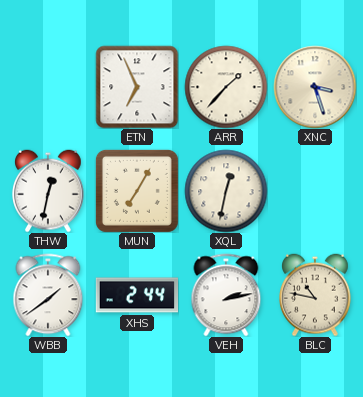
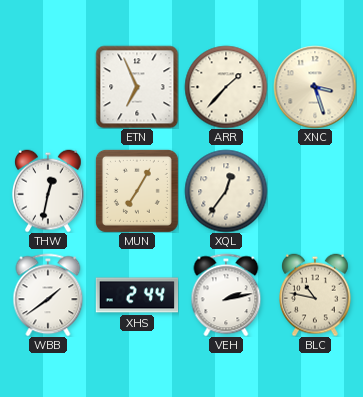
XQL: 12:32 -> 12:36 (226, 191)
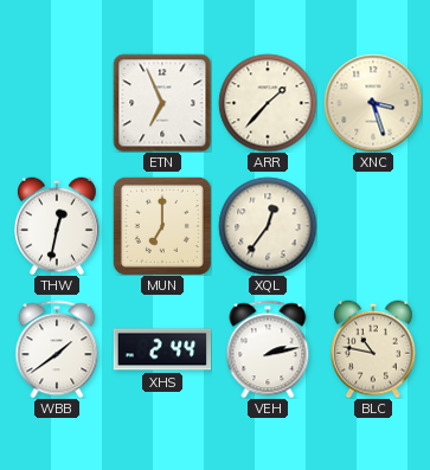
MUN: 7:05 -> 7:00 (162, 226)
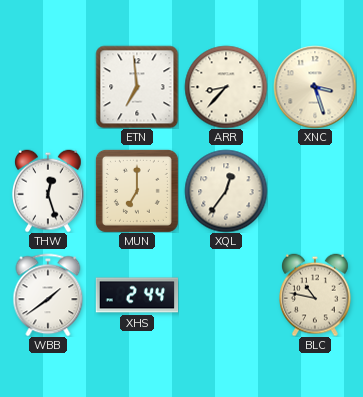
ETN: 6:56 -> 6:59 (137, 87)
ARR: 1:37 -> 8:37 (226, 87)
THW: 12:32 -> 12:27 (49, 191)
VEH: 2:13 -> none (268, 349)
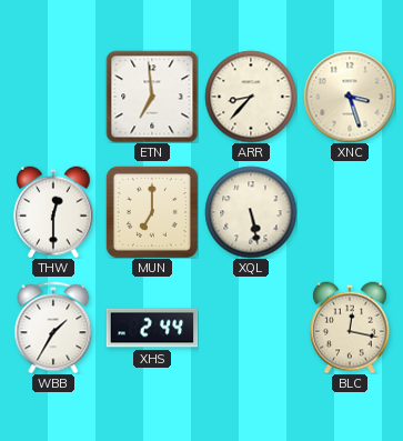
THW: 12:27 -> 12:30 (54, 212)
XQL: 12:36 -> 5:28 (251, 212)
WBB: 1:39 -> 1:35 (53, 328)
BLC: 10:47 -> 12:17 (351, 328)
